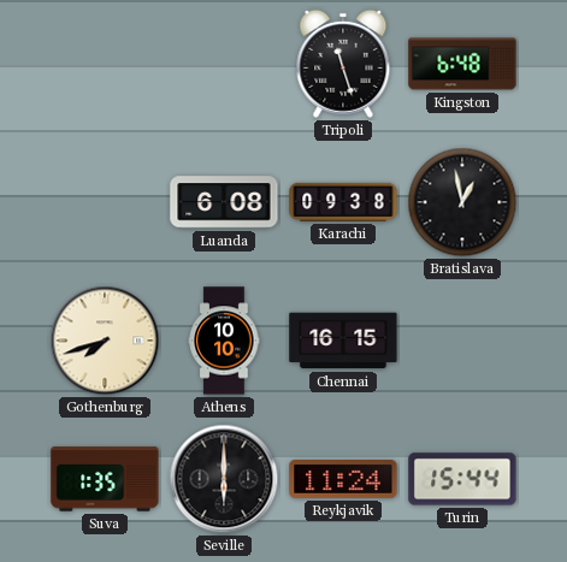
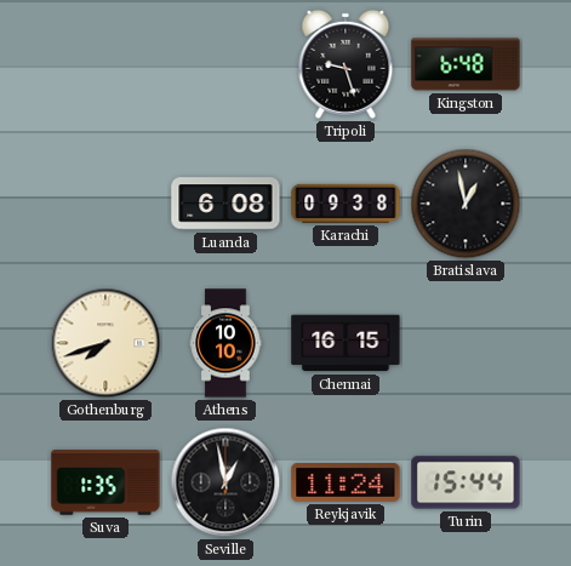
Tripoli: 11:27 -> 9:27 (346, 64)
Seville: 6:00 -> 12:58 (225, 482)
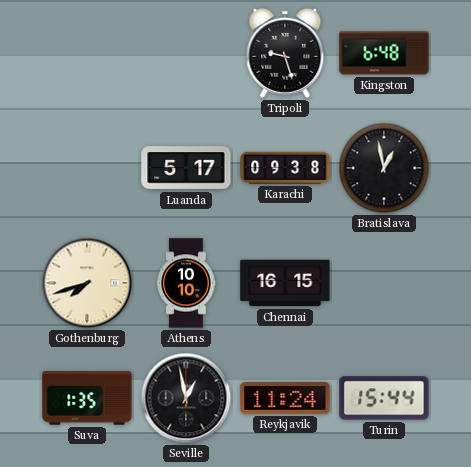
Luanda: 6:08 -> 5:17 (186, 168)
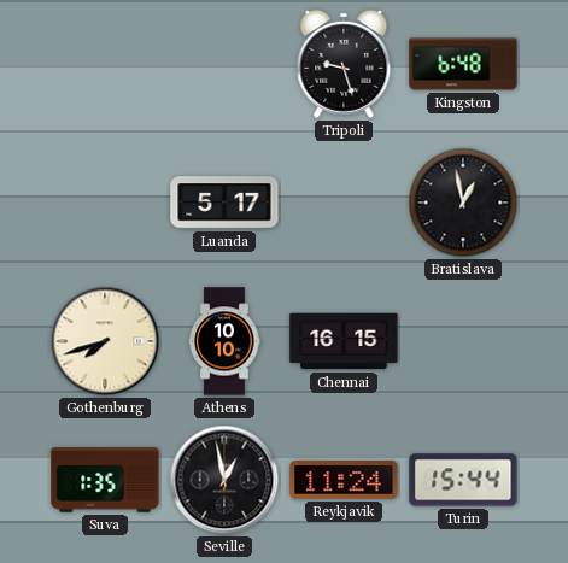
Karachi: 09:38 -> none (285, 168)
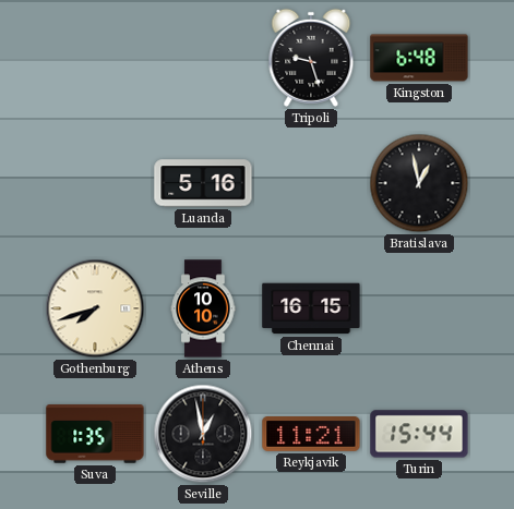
Luanda: 5:17 -> 5:16 (203, 183)
Reykjavik: 11:24 -> 11:21 (311, 435)
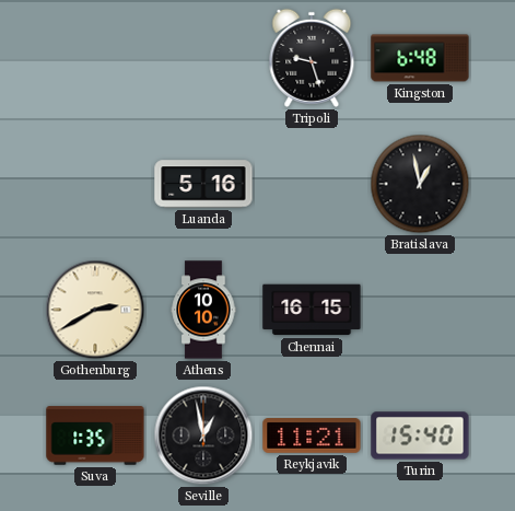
Gothenburg: 7:42 -> 2:40 (95, 310)
Turin: 15:44 -> 15:40 (420, 435)
